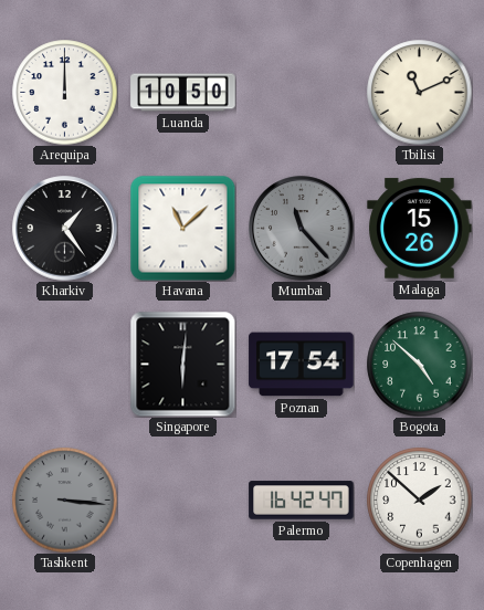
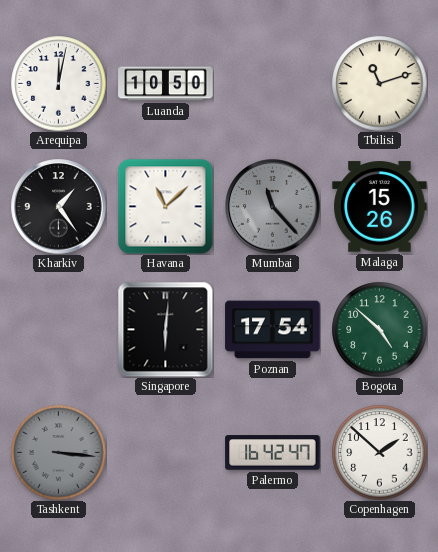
Arequipa: 12:00 -> 12:02 (58, 83)
Tbilisi: 11:11 -> 11:12 (379, 83)
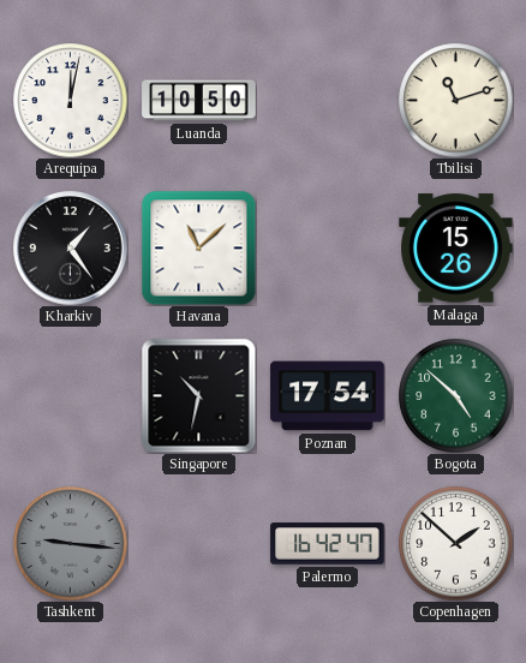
Mumbai: 11:23 -> none (273, 207)
Singapore: 6:01 -> 10:32 (198, 395)
Tashkent: 3:16 -> 9:16 (70, 543)
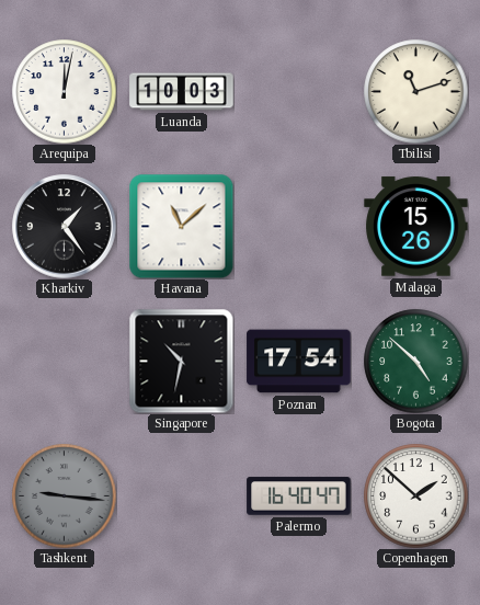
Luanda: 10:50 -> 10:03 (182, 92)
Palermo: 16:42 -> 16:40 (299, 496)
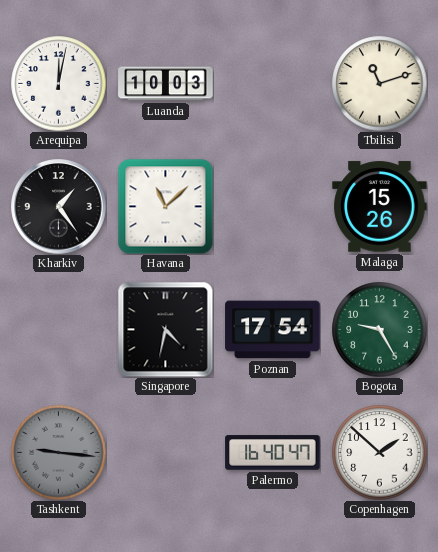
Singapore: 10:32 -> 4:32 (165, 329)
Bogota: 4:52 -> 9:25 (379, 329)
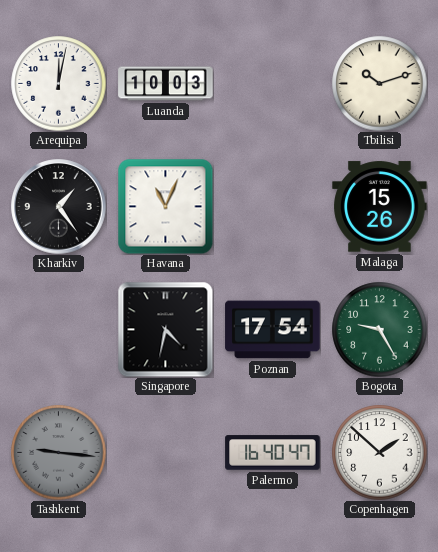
Tbilisi: 11:12 -> 10:12 (379, 83)
Havana: 11:08 -> 11:04 (165, 206)
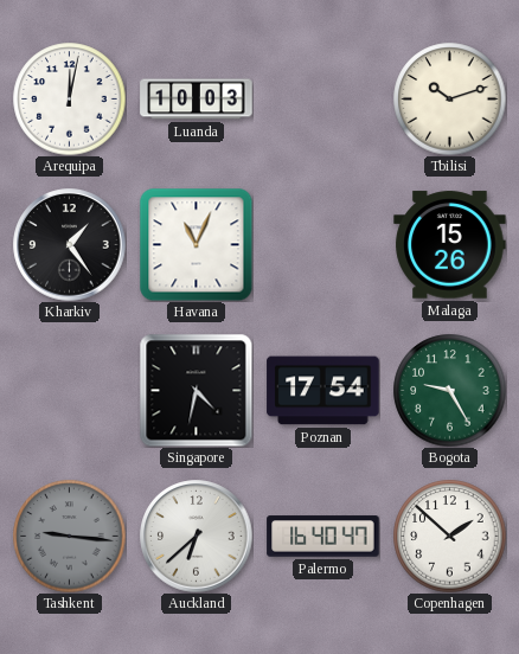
Auckland: none -> 6:38 (197, 537)
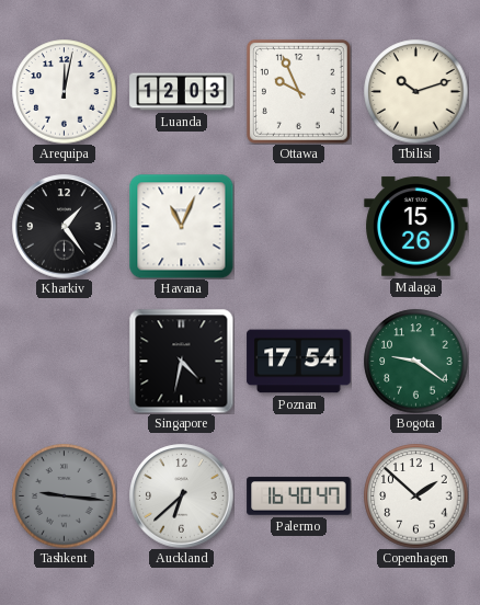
Luanda: 10:03 -> 12:03 (182, 92)
Ottawa: none -> 9:56 (298, 91)
Bogota: 9:25 -> 9:21 (415, 361)
